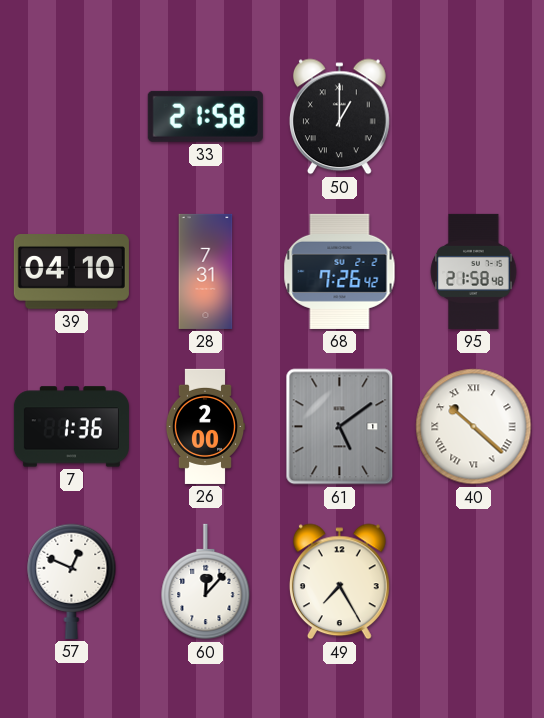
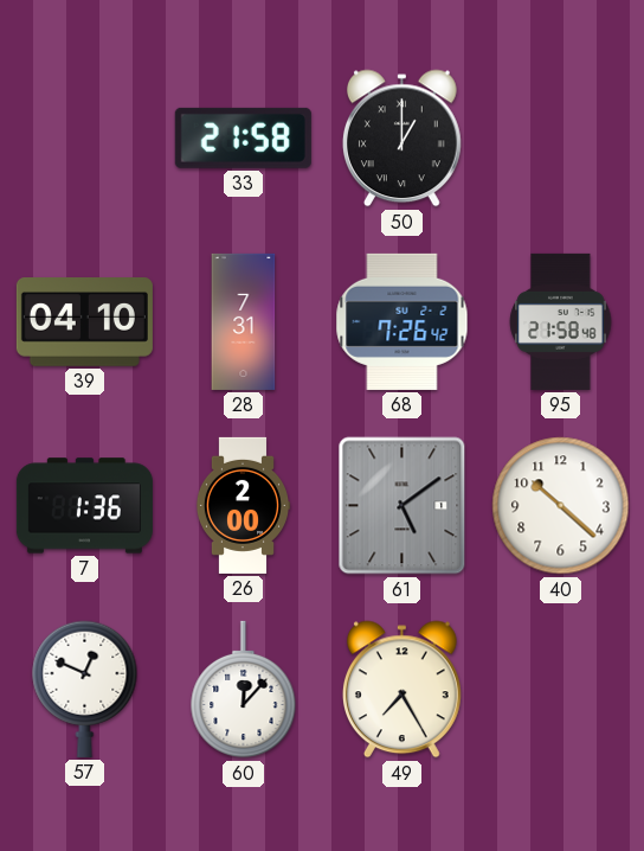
40 numerals: Roman -> Arabic (561, 506)
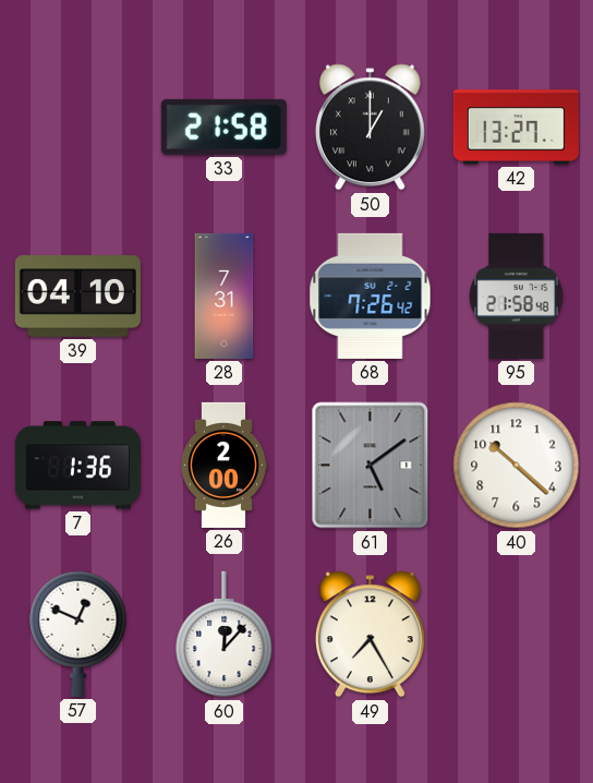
42: none -> 13:27 (516, 128)
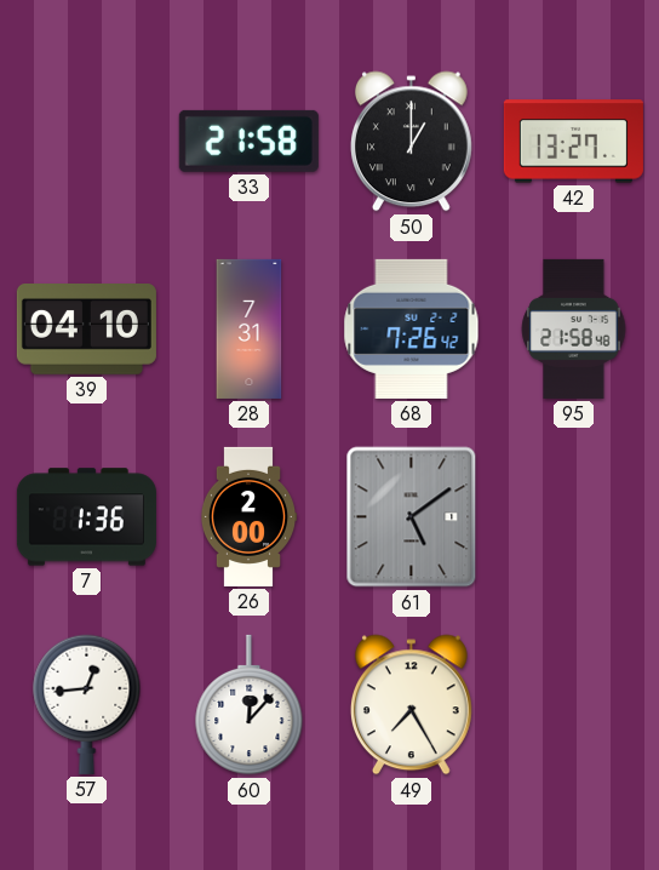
40: 10:22 -> none (517, 466)
57: 12:49 -> 12:44 (87, 704)
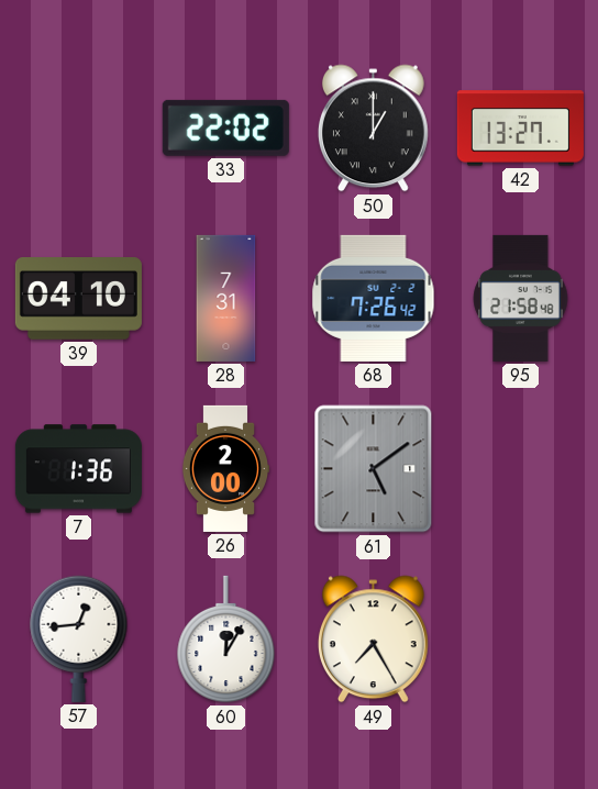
33: 21:58 -> 22:02 (225, 127)
60: 12:07 -> 12:05 (226, 640)
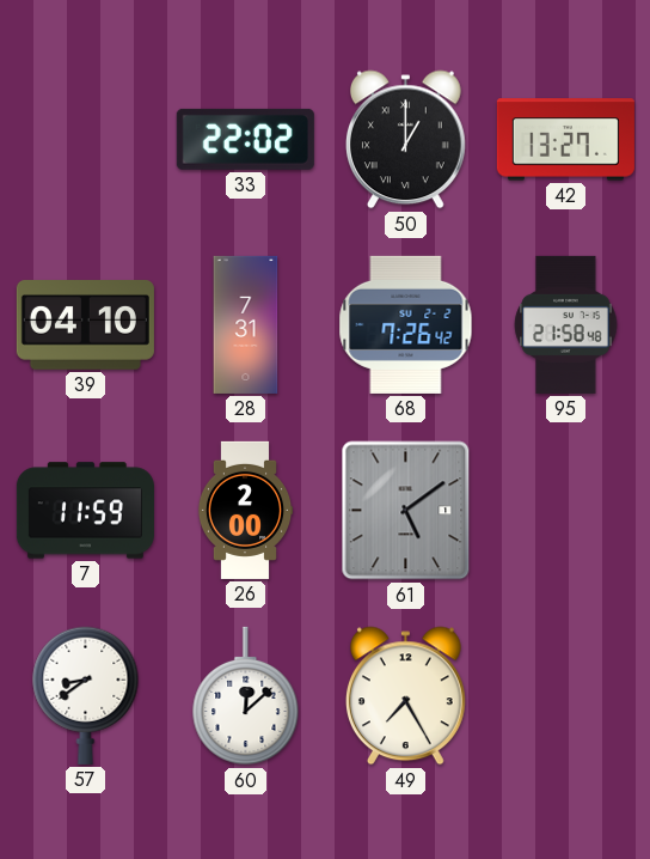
7: 1:36 -> 11:59 (85, 511)
57: 12:44 -> 8:39 (86, 695)
60: 12:05 -> 12:08 (246, 696)
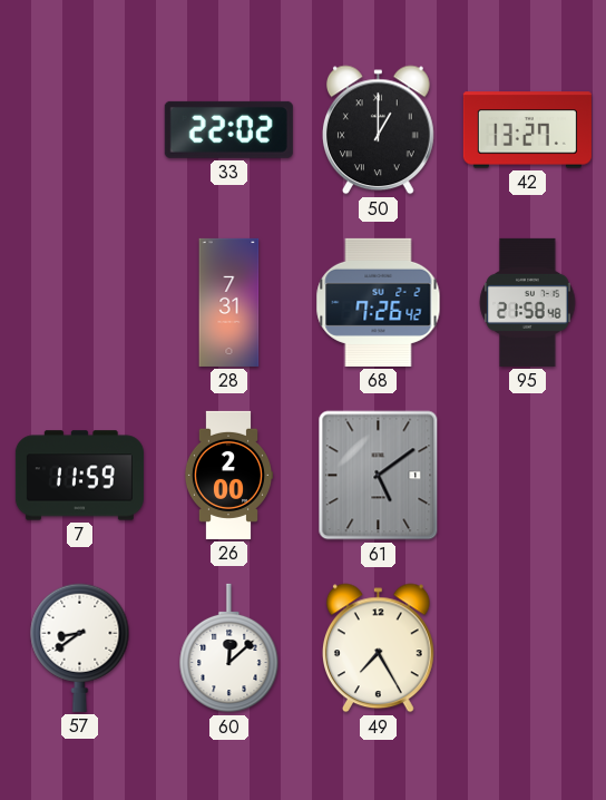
39: 04:10 -> none (85, 325)
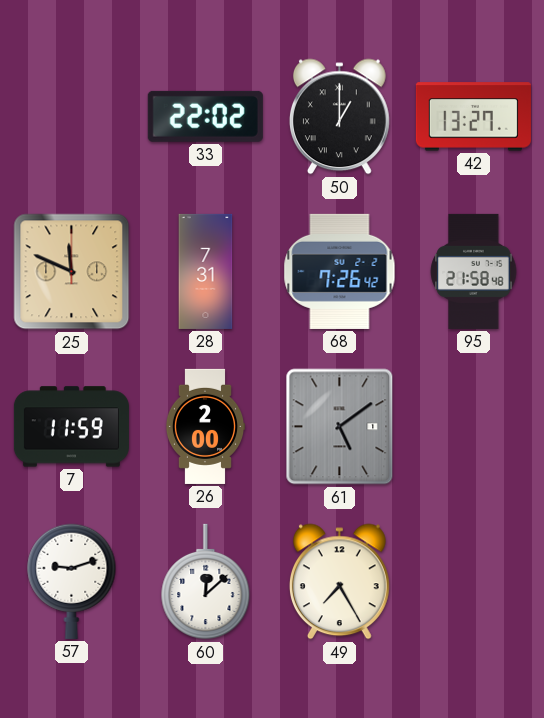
25: none -> 11:49 (72, 272)
57: 8:39 -> 9:12 (72, 581)
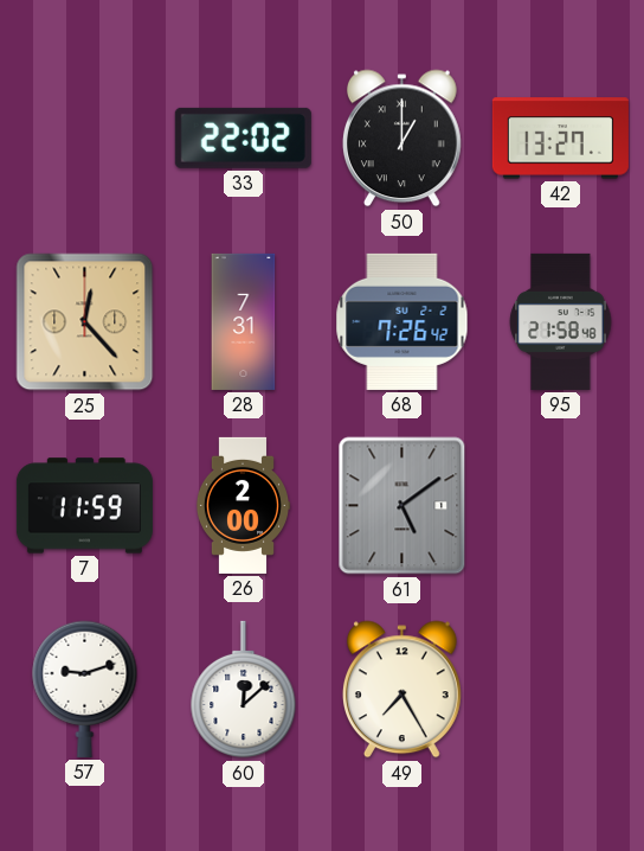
25: 11:49 -> 12:23 (85, 322)
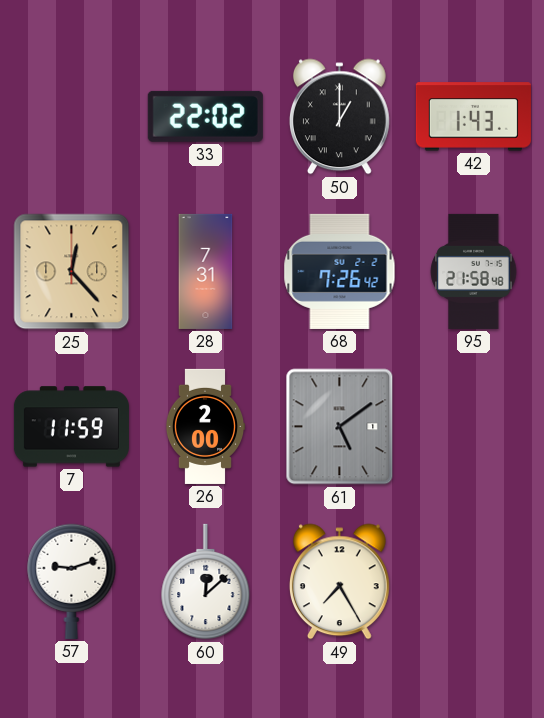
42: 13:27 -> 1:43 (473, 117)
